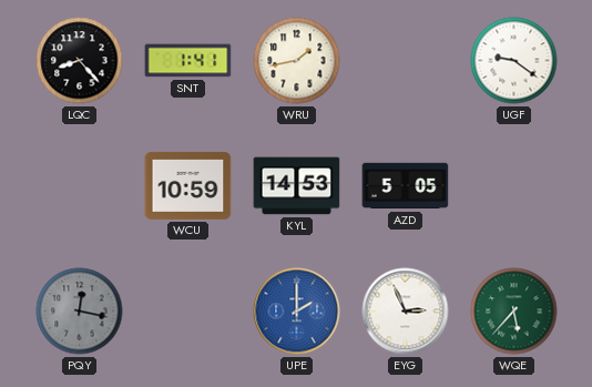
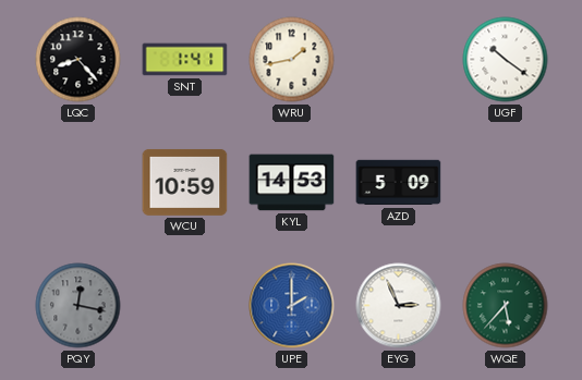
UGF: 9:21 -> 10:21 (506, 60)
AZD: 5:05 -> 5:09 (399, 183)
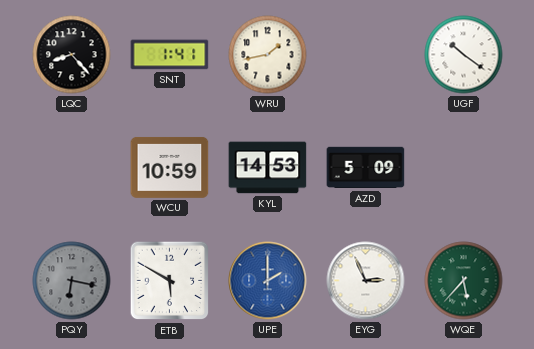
PQY: 12:17 -> 6:17 (72, 281)
ETB: none -> 5:50 (170, 281)
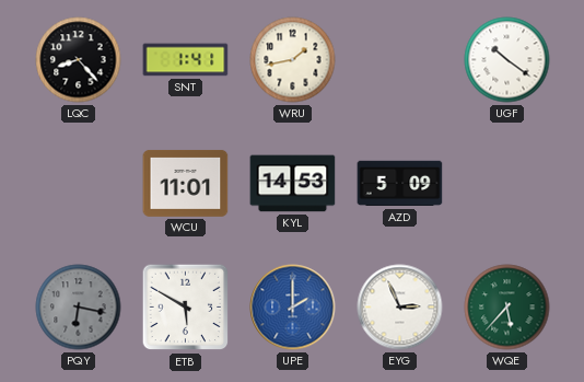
WCU: 10:59 -> 11:01 (186, 183)
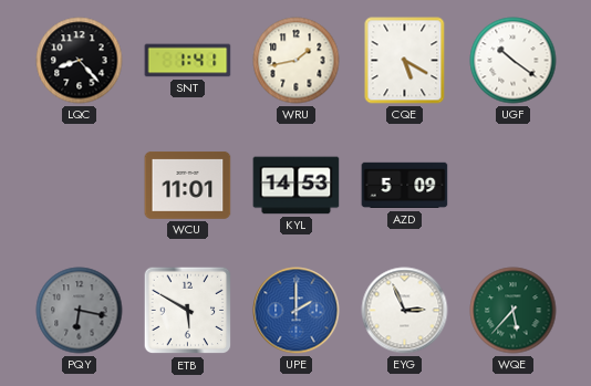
CQE: none -> 5:20 (405, 61)
